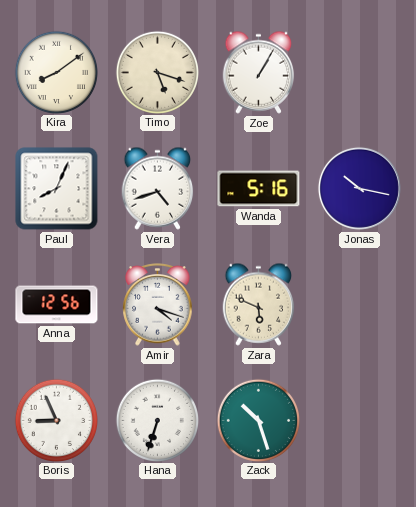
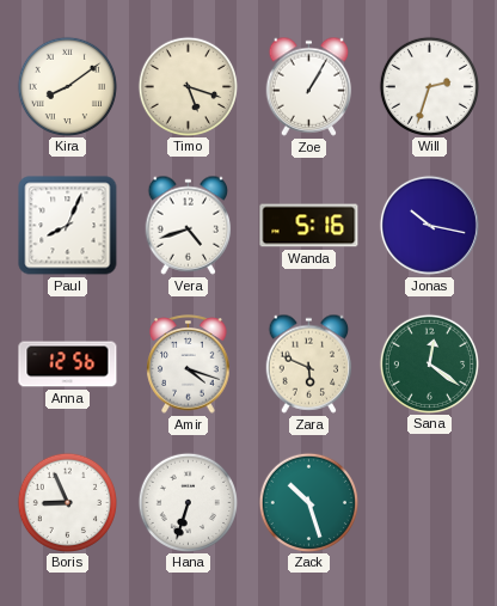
Will: none -> 2:33 (429, 86)
Sana: none -> 12:21 (429, 363)
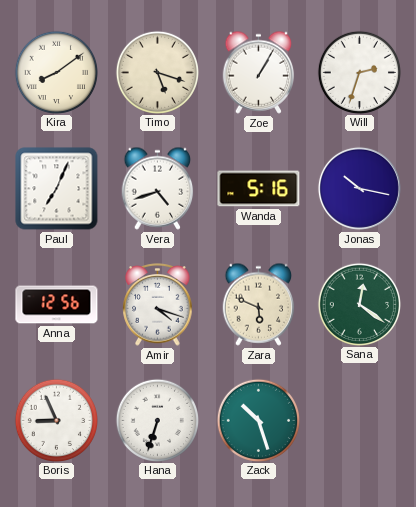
Paul: 8:04 -> 7:04 (57, 189)
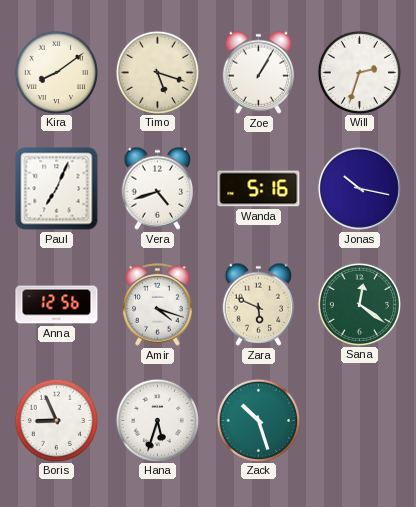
Hana: 6:33 -> 5:33 (157, 420)
